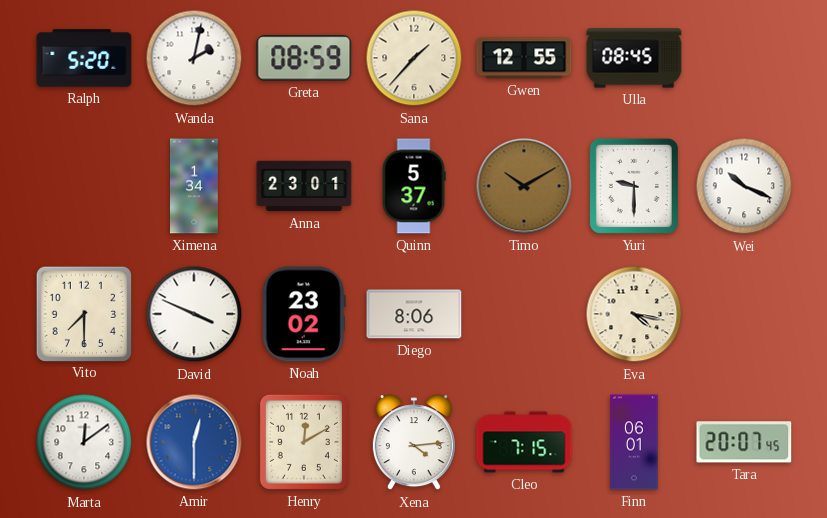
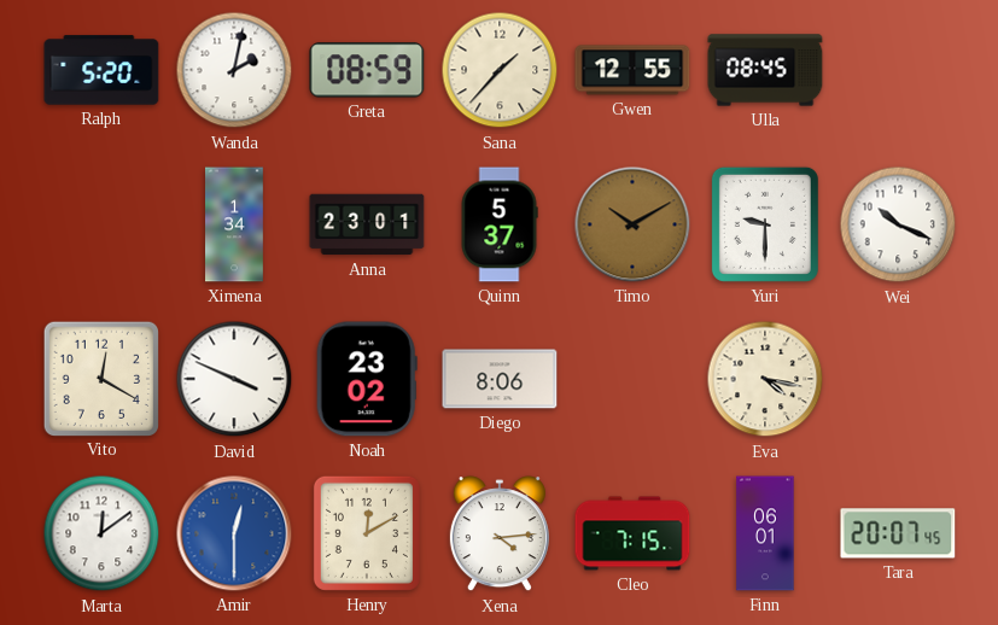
Vito: 7:30 -> 12:20 (100, 378)
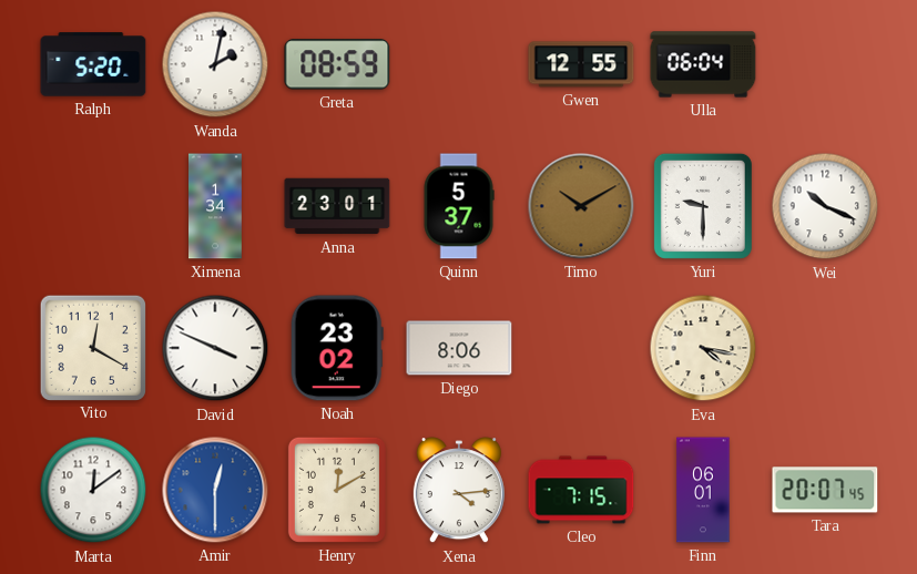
Sana: 1:37 -> none (500, 70)
Ulla: 08:45 -> 06:04 (703, 64)
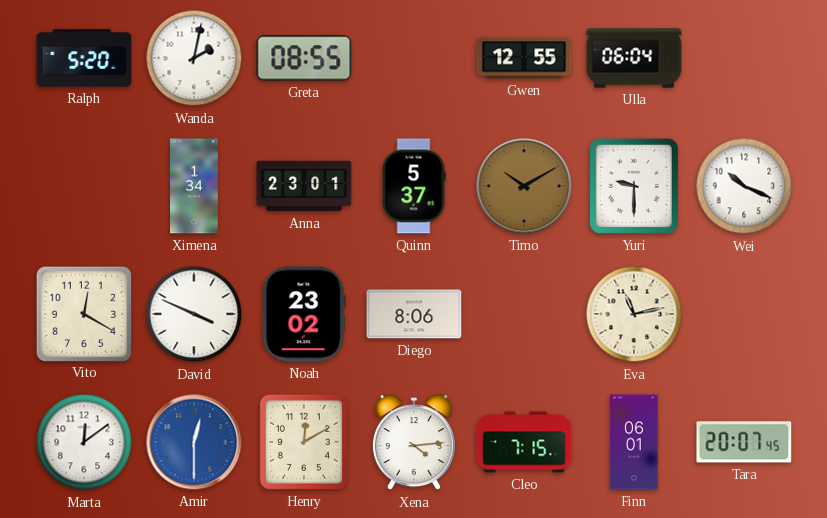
Greta: 08:59 -> 08:55 (304, 58)
Eva: 4:17 -> 11:13 (634, 314)
